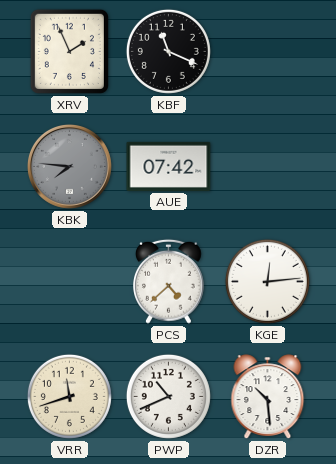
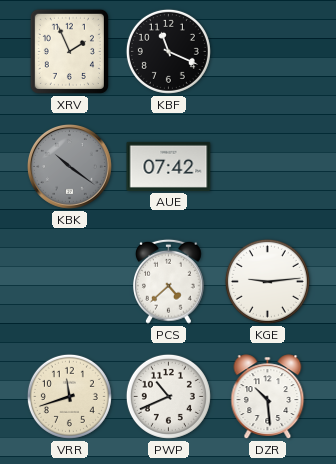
KBK: 7:46 -> 10:21 (69, 166)
KGE: 12:14 -> 9:14 (267, 281)
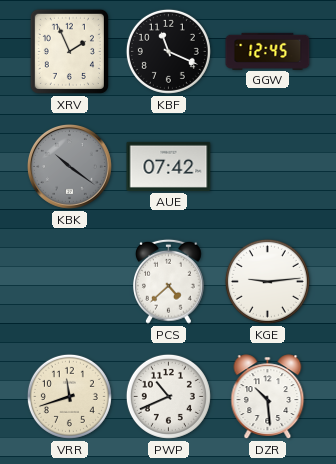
GGW: none -> 12:45 (268, 51)
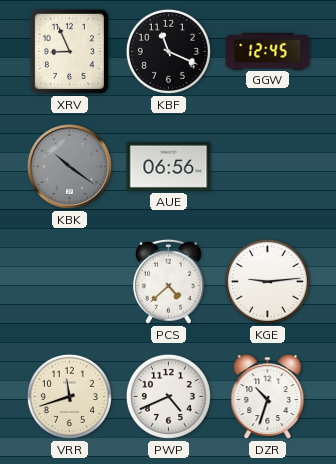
XRV: 1:56 -> 8:56 (69, 51)
AUE: 07:42 -> 06:56 (169, 166)
PWP: 10:41 -> 4:41 (168, 396)
DZR: 10:29 -> 10:33 (268, 397)
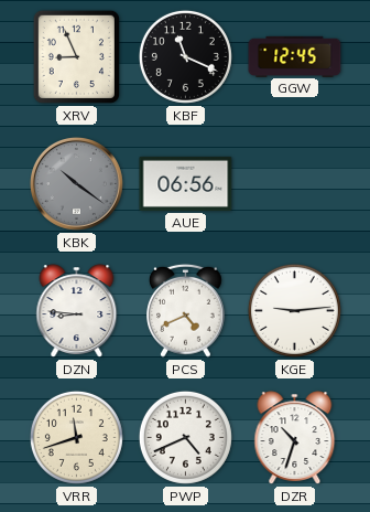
DZN: none -> 8:46 (77, 311)
PCS: 4:38 -> 4:41 (186, 310)
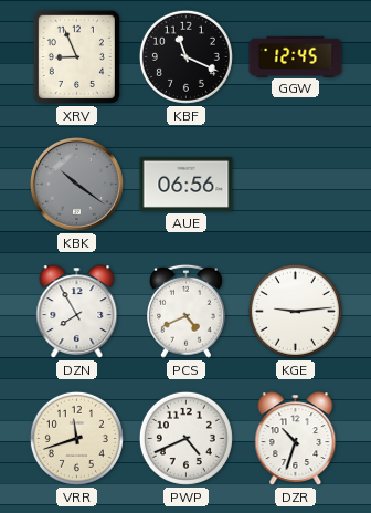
DZN: 8:46 -> 7:55 (77, 312)
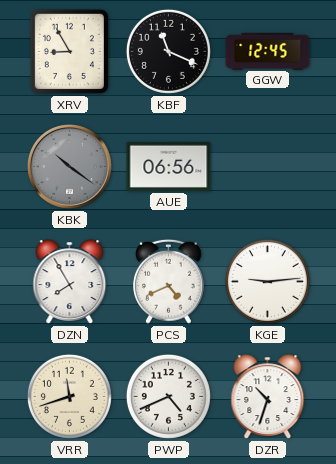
XRV: 8:56 -> 8:55 (69, 51)
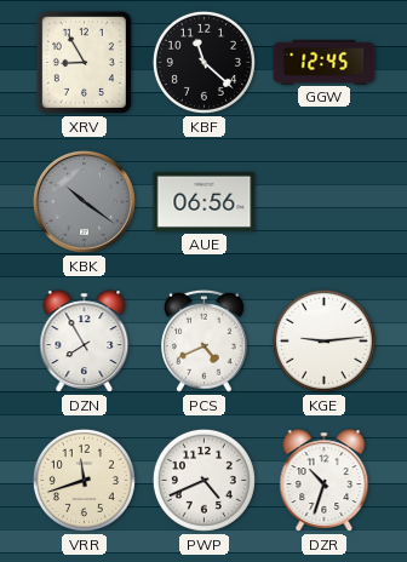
KBF: 11:19 -> 11:22 (203, 62)
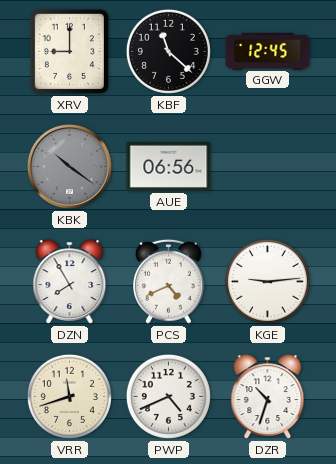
XRV: 8:55 -> 9:00 (69, 51)
